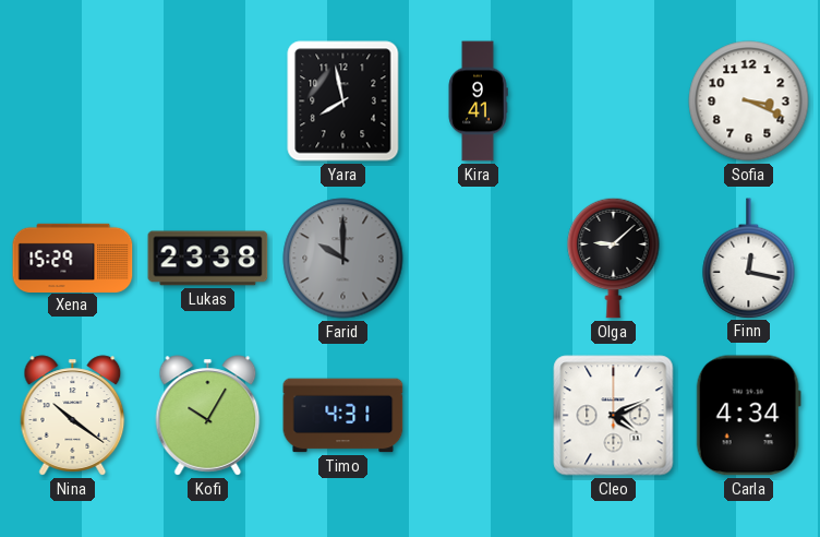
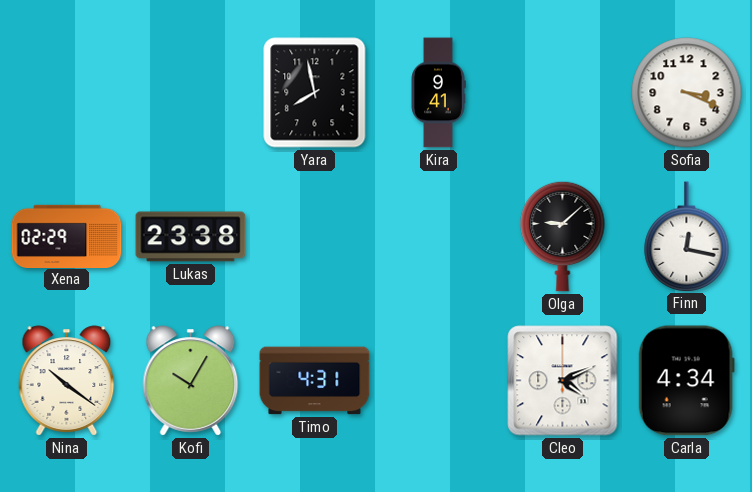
Xena: 15:29 -> 02:29 (67, 236)
Farid: 10:00 -> none (343, 259)
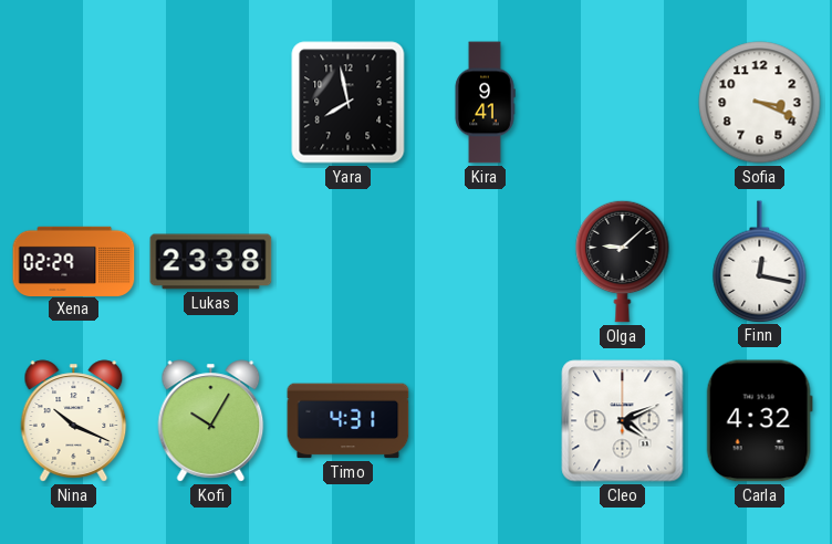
Nina: 10:21 -> 10:19 (74, 421)
Carla: 4:34 -> 4:32 (759, 421)
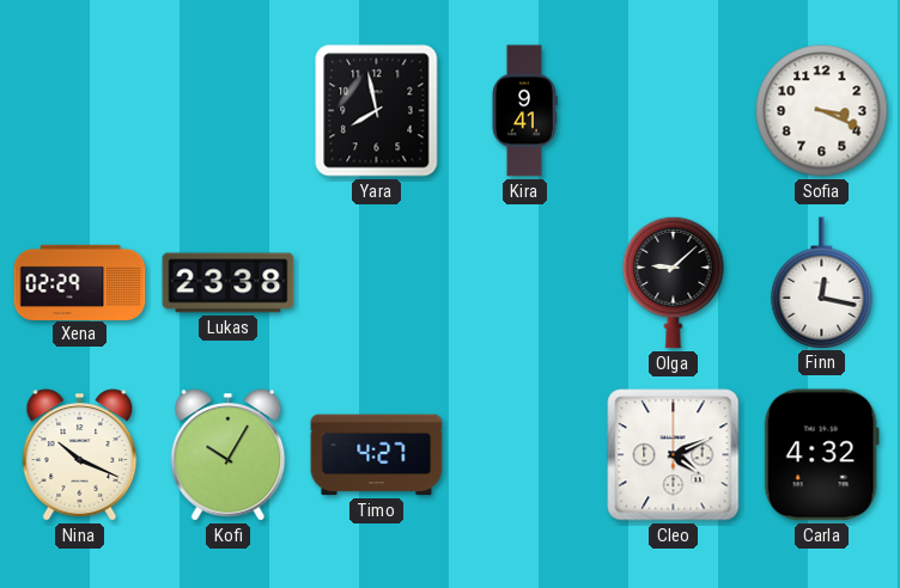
Timo: 4:31 -> 4:27 (377, 455)
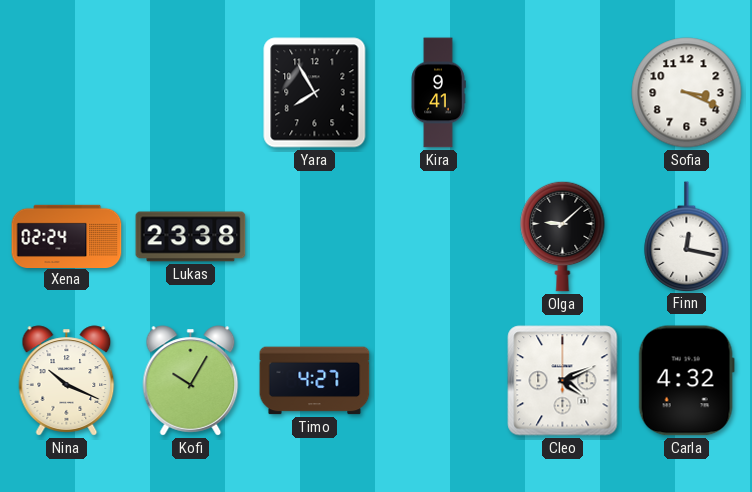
Yara: 7:58 -> 7:55 (315, 93)
Xena: 02:29 -> 02:24 (67, 236)
